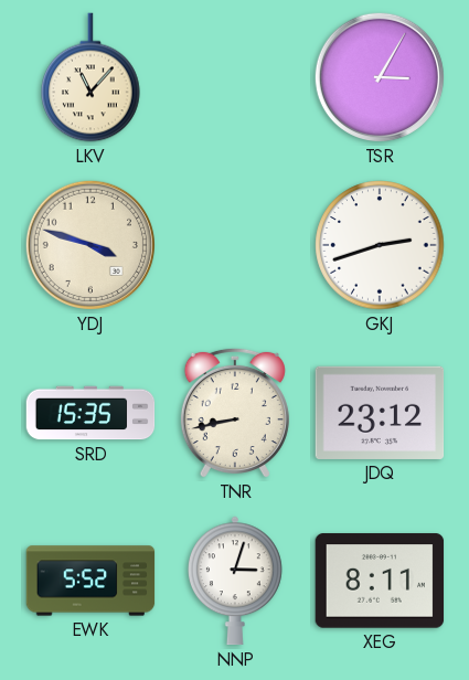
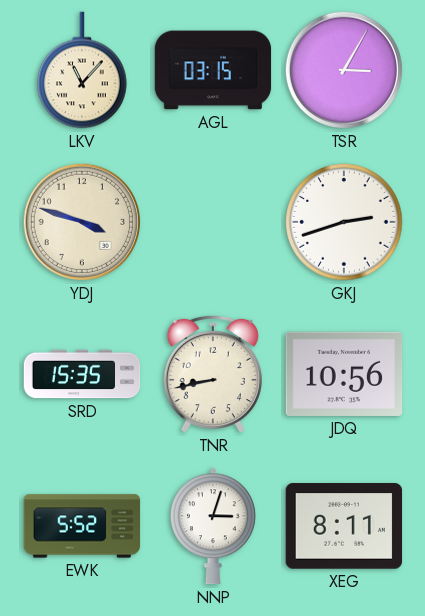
AGL: none -> 03:15 (213, 70)
JDQ: 23:12 -> 10:56 (344, 374)
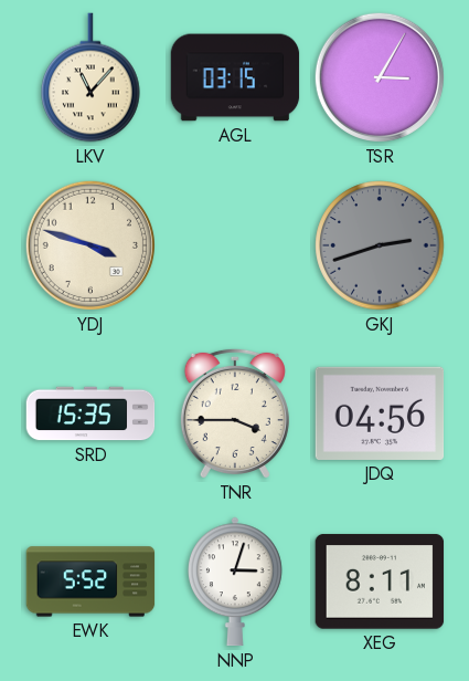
GKJ dial: white -> grey (380, 245)
TNR: 8:43 -> 3:45 (235, 413)
JDQ: 10:56 -> 04:56 (380, 413)
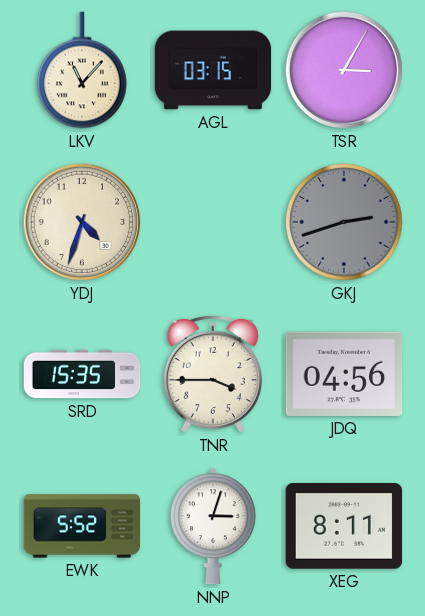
YDJ: 3:48 -> 4:33 (82, 222)
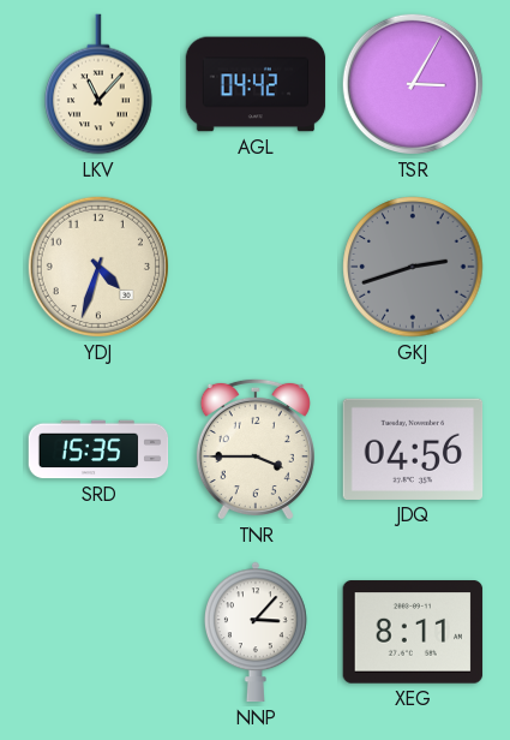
AGL: 03:15 -> 04:42 (256, 84)
EWK: 5:52 -> none (82, 526)
NNP: 3:03 -> 3:07 (257, 632)
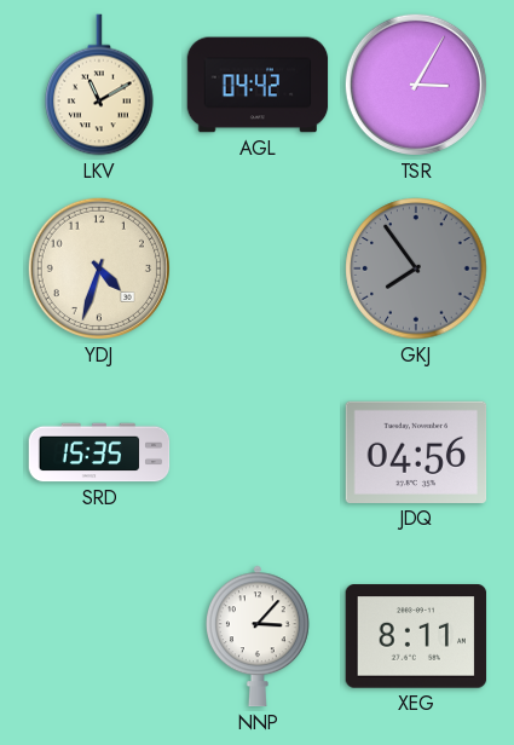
LKV: 11:07 -> 11:10 (99, 85)
GKJ: 2:42 -> 7:54 (416, 268)
TNR: 3:45 -> none (256, 449)
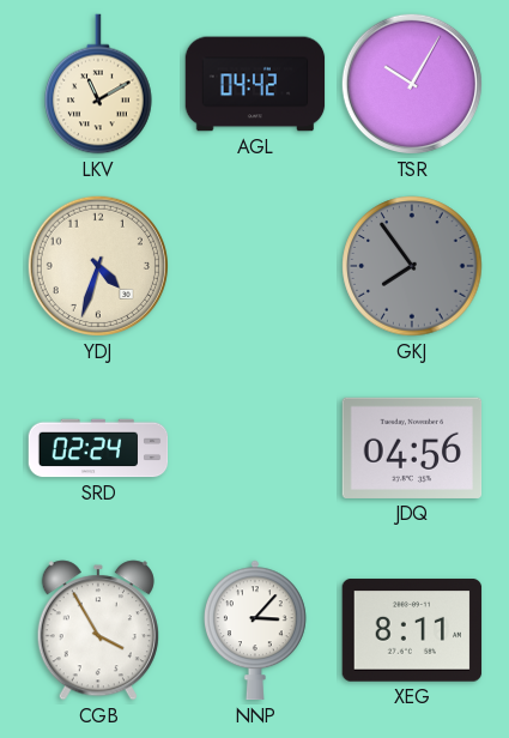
TSR: 3:05 -> 10:05 (412, 84)
SRD: 15:35 -> 02:24 (98, 448)
CGB: none -> 3:55 (98, 630)
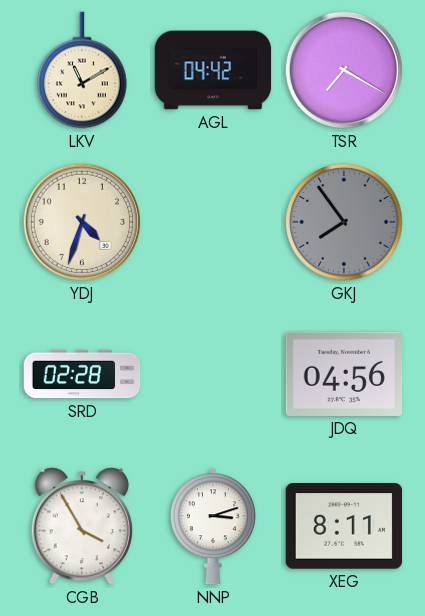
TSR: 10:05 -> 7:20 (344, 70)
SRD: 02:24 -> 02:28 (82, 374)
NNP: 3:07 -> 3:12 (214, 526)
